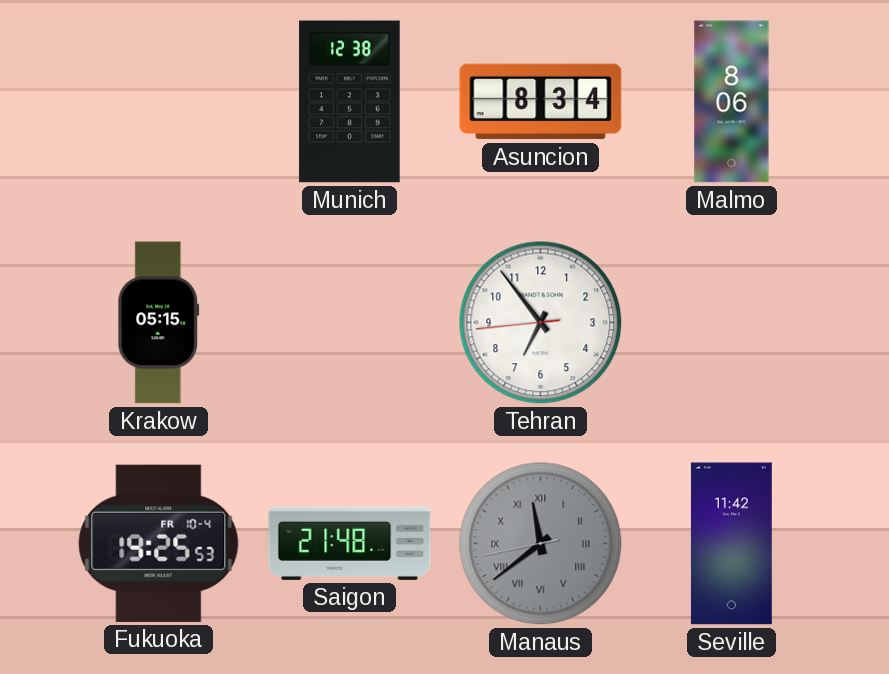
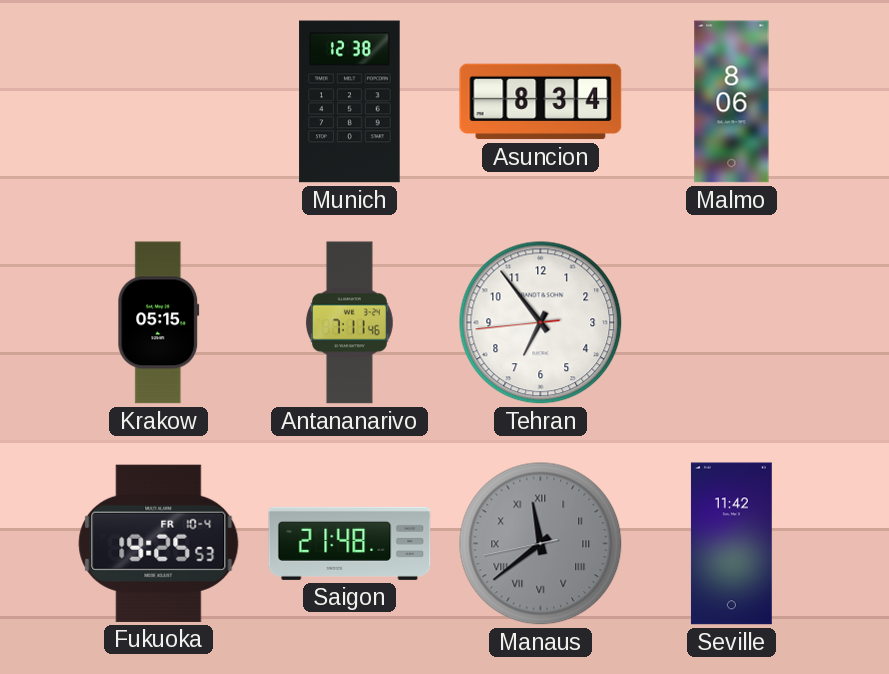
Antananarivo: none -> 7:11 (349, 323)
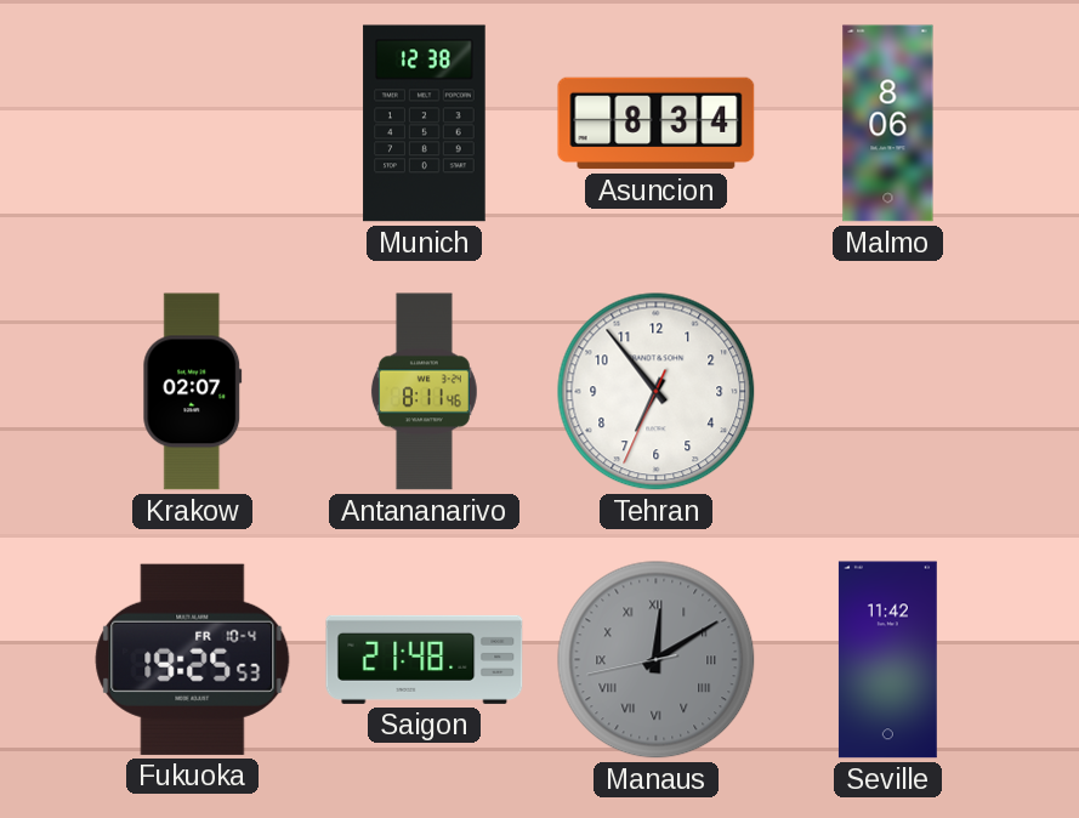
Krakow: 05:15 -> 02:07 (193, 392)
Antananarivo: 7:11 -> 8:11 (424, 392)
Tehran: 6:53:44 -> 6:53:34 (657, 392)
Manaus: 11:38 -> 12:09 (657, 660)
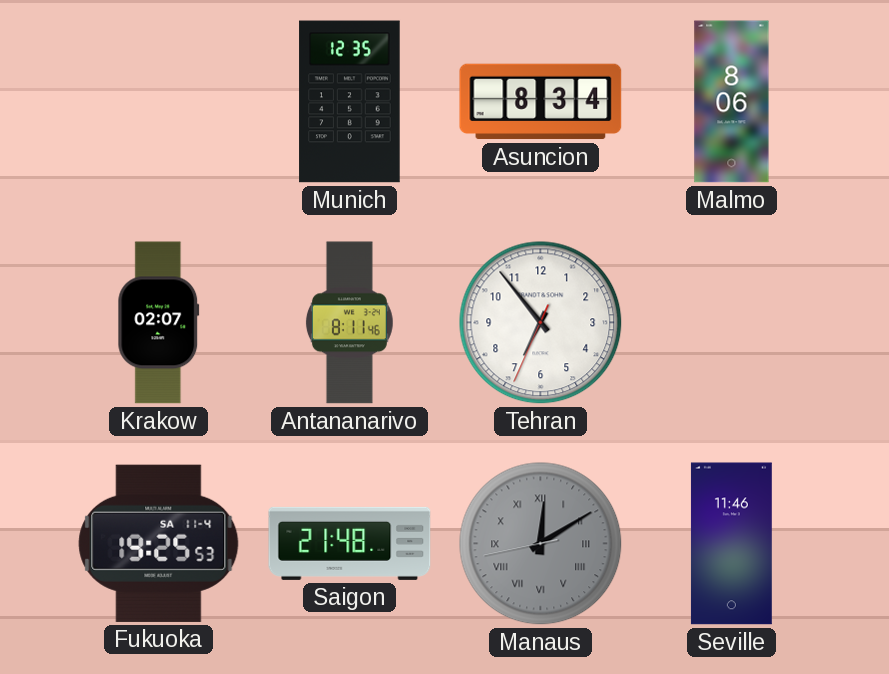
Munich: 12:38 -> 12:35 (350, 102)
Fukuoka date: FR 10-4 -> SA 11-4 (159, 543)
Seville: 11:42 -> 11:46 (731, 544)
